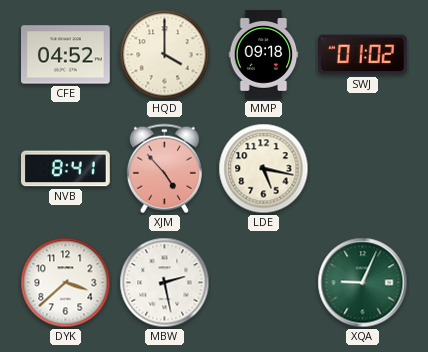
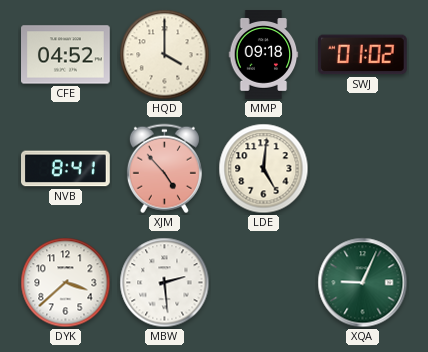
LDE: 5:17 -> 5:01 (264, 169)
MBW: 2:28 -> 2:29 (165, 283)
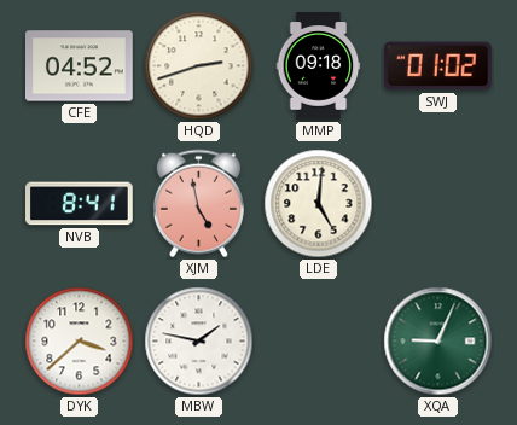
HQD: 4:00 -> 2:42 (199, 66)
XJM: 4:53 -> 4:58 (198, 204)
MBW: 2:29 -> 1:47 (199, 342)
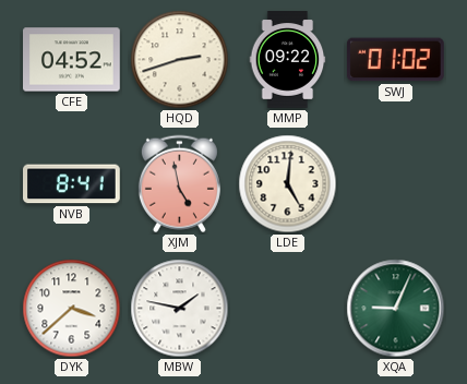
MMP: 09:18 -> 09:22 (288, 60)
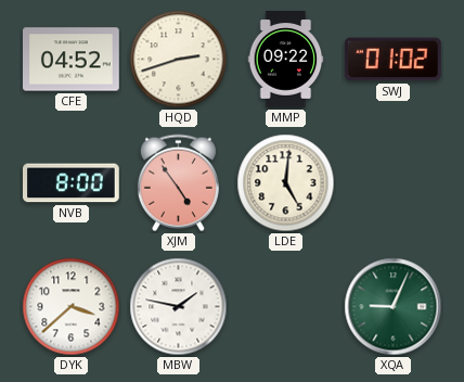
NVB: 8:41 -> 8:00 (72, 183)
XJM: 4:58 -> 4:54 (178, 183)
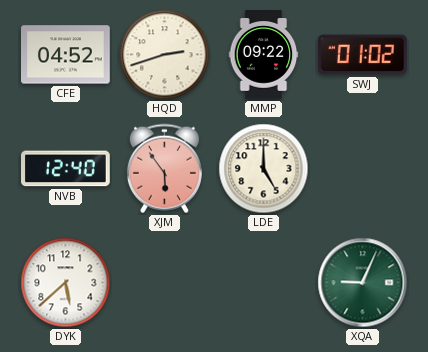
NVB: 8:00 -> 12:40 (66, 169)
XJM: 4:54 -> 5:54 (164, 169)
LDE: 5:01 -> 5:00 (264, 169)
DYK: 3:38 -> 5:38 (66, 283)
MBW: 1:47 -> none (179, 307)
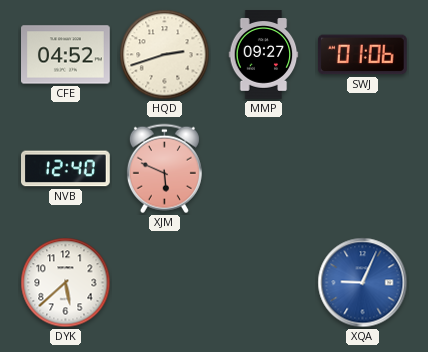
MMP: 09:22 -> 09:27 (264, 55)
SWJ: 01:02 -> 01:06 (362, 55)
XJM: 5:54 -> 5:49 (164, 169)
LDE: 5:00 -> none (264, 169)
XQA dial: green -> blue (363, 283)
